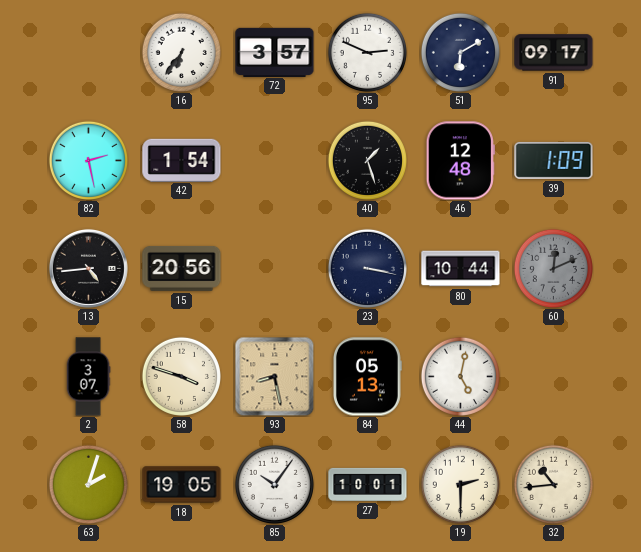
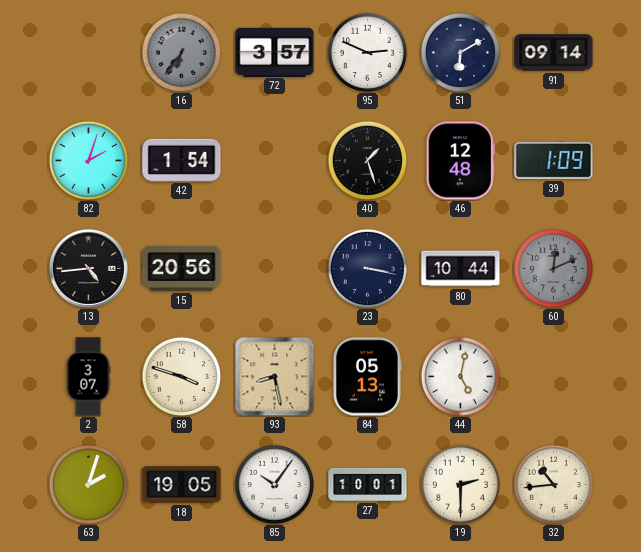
16 dial: white -> grey (181, 52)
91: 09:17 -> 09:14 (554, 53)
82: 2:28 -> 2:03 (88, 160)
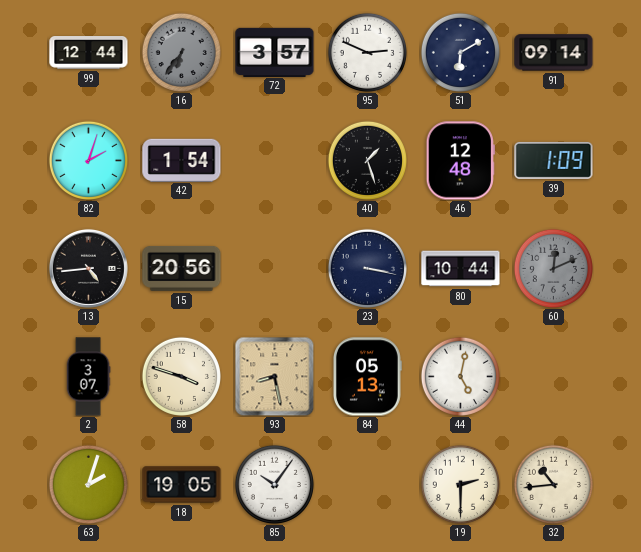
99: none -> 12:44 (89, 53)
27: 10:01 -> none (368, 484)
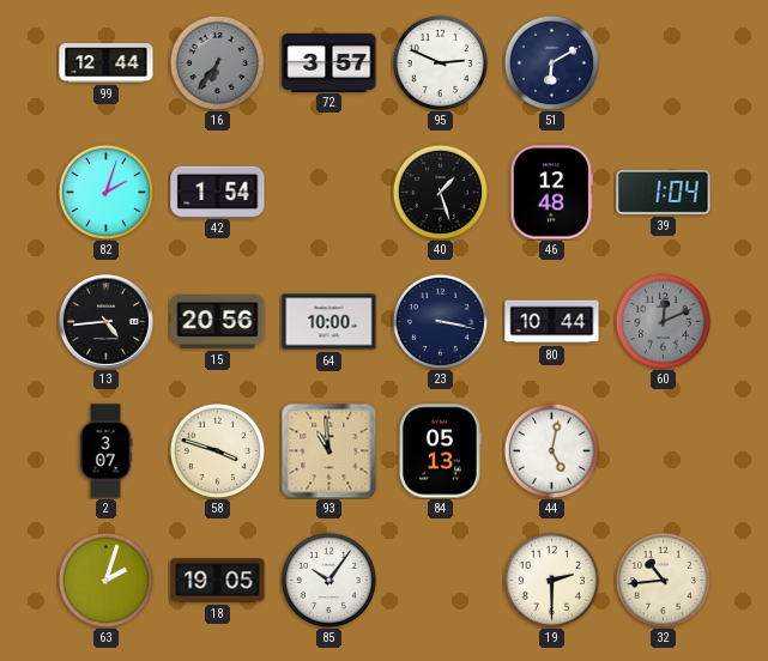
91: 09:14 -> none (554, 53)
39: 1:09 -> 1:04 (664, 192)
64: none -> 10:00 (329, 322)
93: 8:28 -> 10:59 (328, 450)
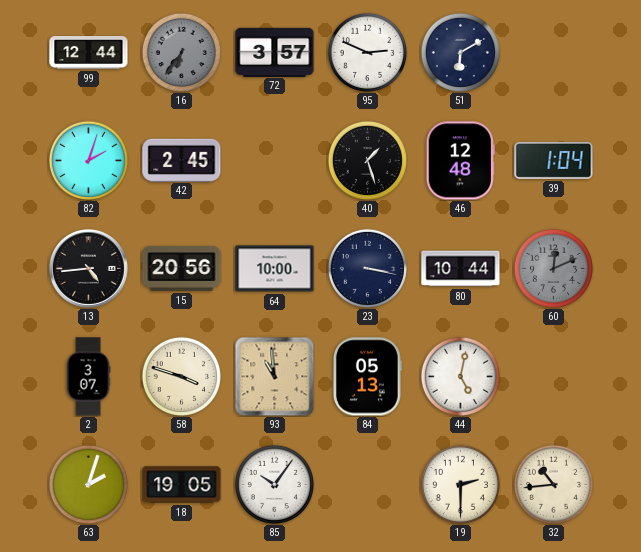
42: 1:54 -> 2:45 (182, 160)
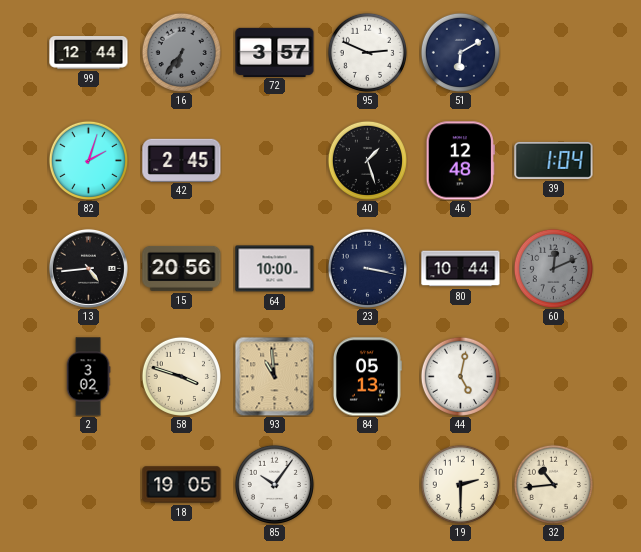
2: 3:07 -> 3:02 (88, 377)
63: 2:03 -> none (88, 484)
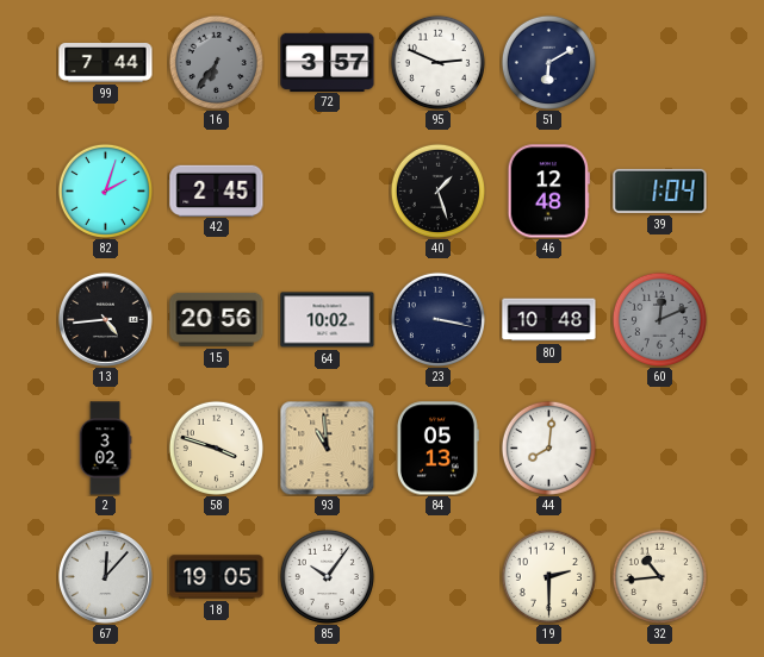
99: 12:44 -> 7:44 (106, 63)
64: 10:00 -> 10:02 (328, 320)
80: 10:44 -> 10:48 (549, 320)
44: 5:02 -> 8:01 (548, 448)
67: none -> 12:07 (105, 576)
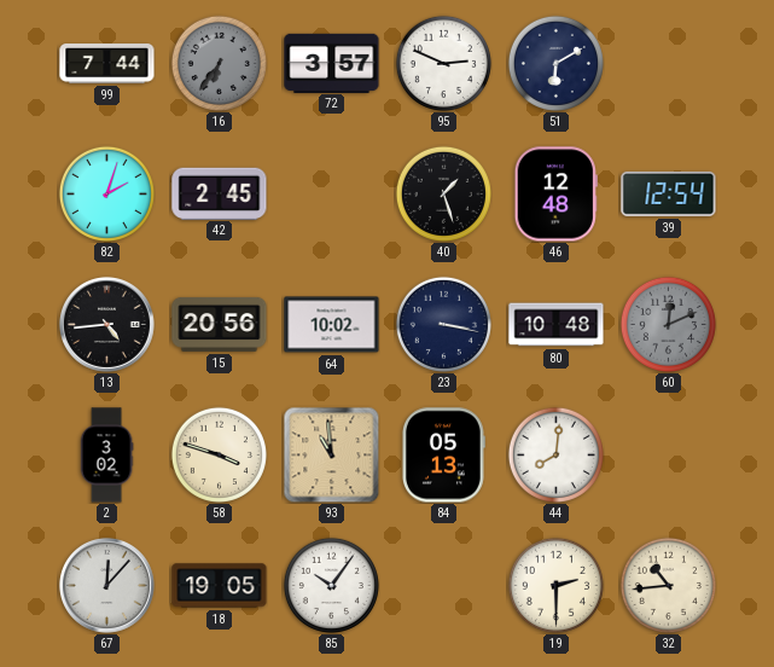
39: 1:04 -> 12:54 (669, 193)
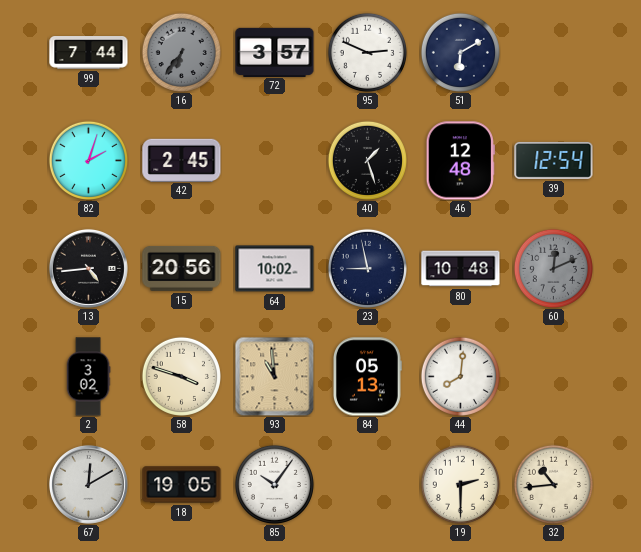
23: 3:17 -> 8:58 (367, 268)
67: 12:07 -> 12:10 (88, 484)
